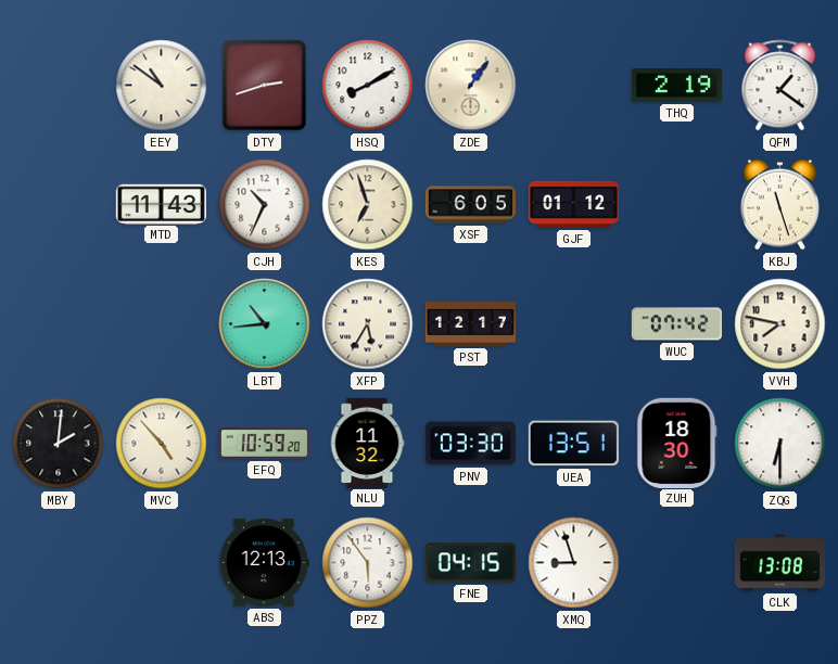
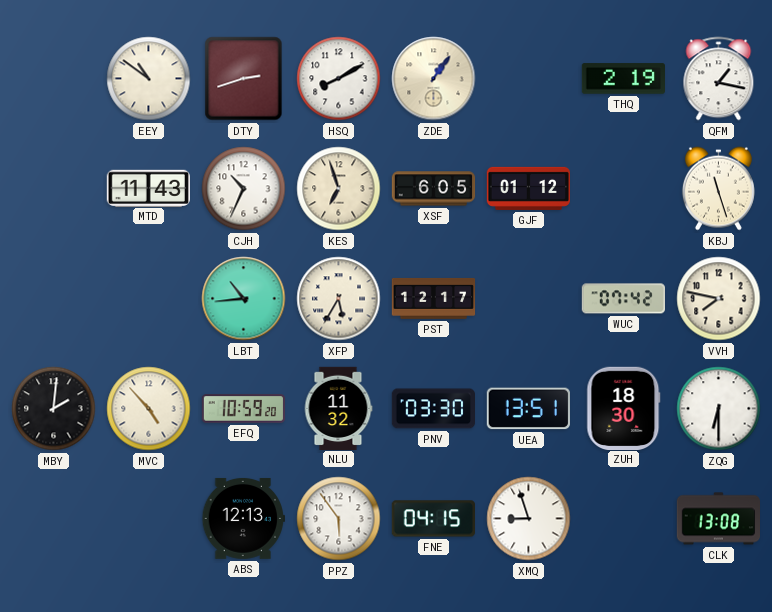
QFM: 1:21 -> 1:17 (719, 79)
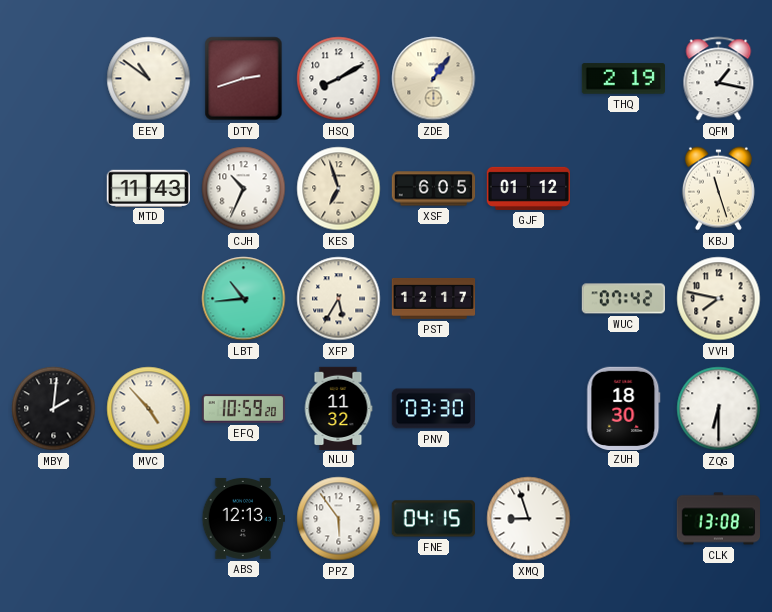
UEA: 13:51 -> none (528, 409)
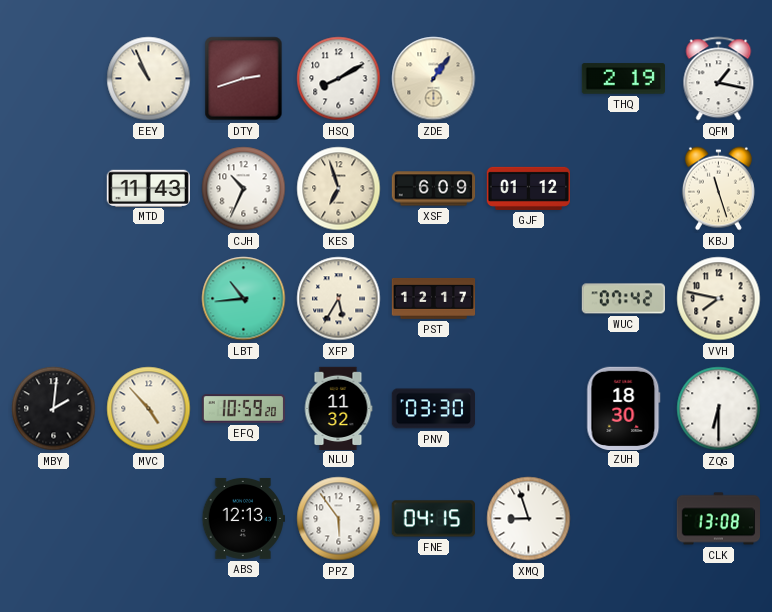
EEY: 10:51 -> 10:56 (149, 79)
XSF: 6:05 -> 6:09 (434, 189)
